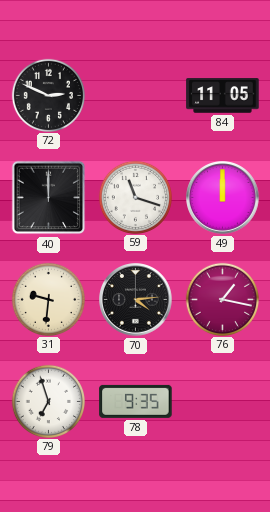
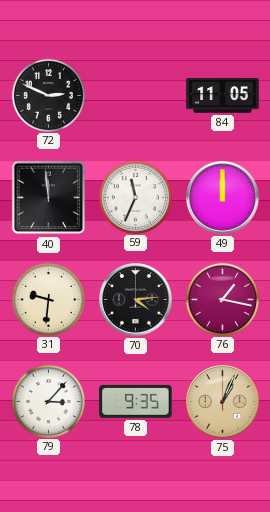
40: 12:00 -> 11:59 (49, 198)
59: 11:18 -> 11:34 (135, 197)
79: 6:57 -> 3:07 (48, 401)
75: none -> 1:04 (223, 402)
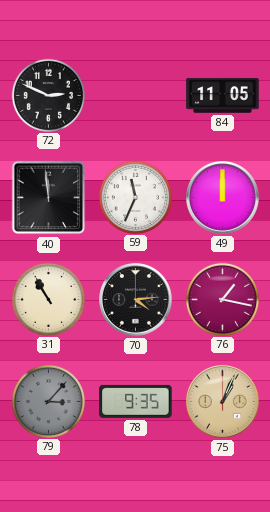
31: 9:31 -> 10:55 (48, 299)
79 dial: white -> grey (48, 401)
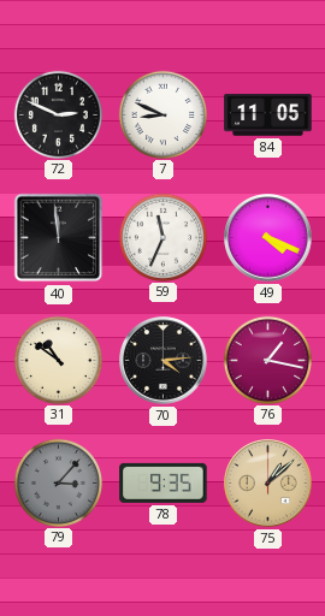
7: none -> 8:49 (162, 114)
49: 12:00 -> 4:19 (268, 238)
31: 10:55 -> 10:51 (58, 360)
75: 1:04 -> 1:08 (268, 484)
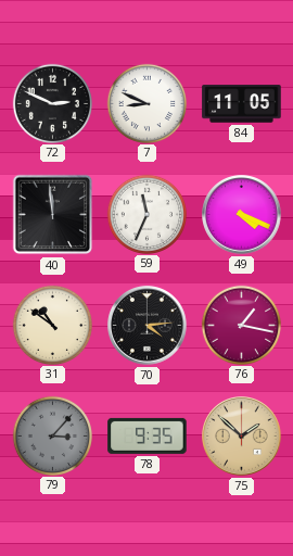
75: 1:08 -> 1:52 (242, 437)
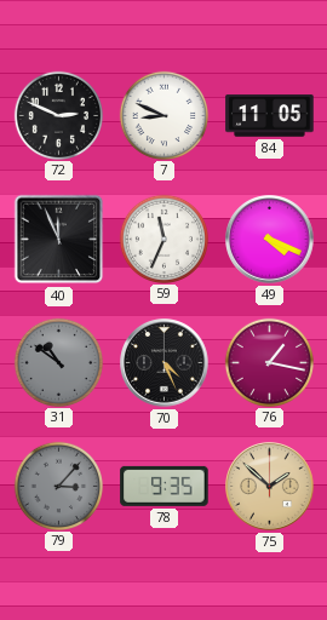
40: 11:59 -> 11:56 (59, 240)
31 dial: cream -> grey (58, 362)
70: 4:14 -> 4:26 (165, 363)
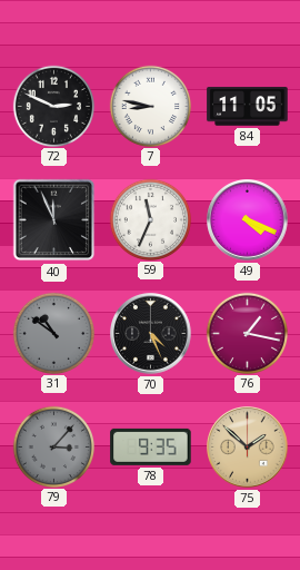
7: 8:49 -> 8:47 (150, 106)
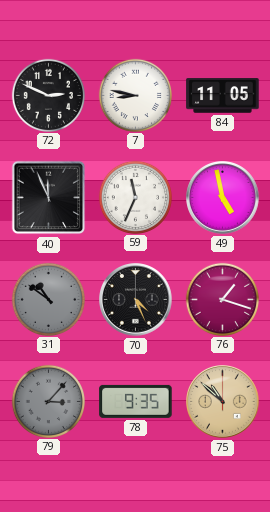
49: 4:19 -> 4:58 (223, 198)
76: 1:17 -> 1:18 (222, 299)
75: 1:52 -> 10:52 (223, 402)
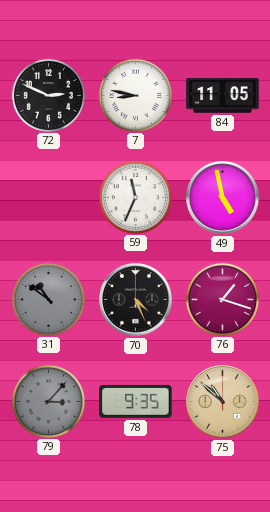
40: 11:56 -> none (49, 198)
